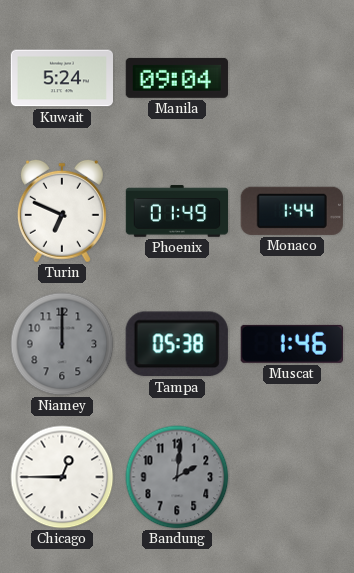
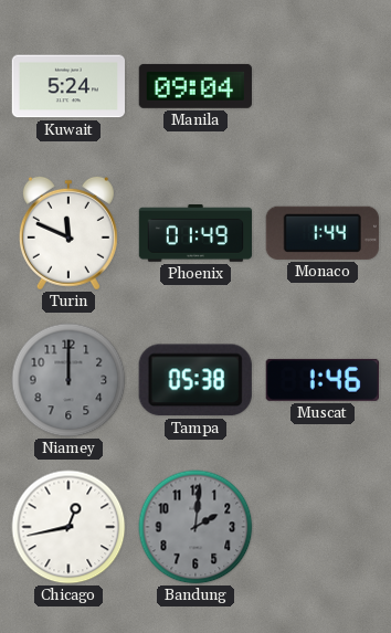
Turin: 6:49 -> 11:49 (68, 233)
Chicago: 12:45 -> 12:43 (68, 527)
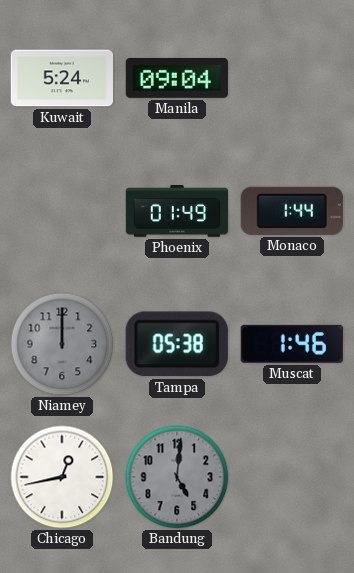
Turin: 11:49 -> none (68, 233)
Bandung: 2:01 -> 5:01 (177, 477)
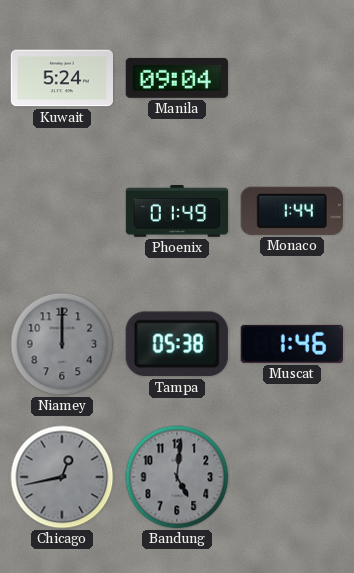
Chicago dial: white -> grey (62, 477)
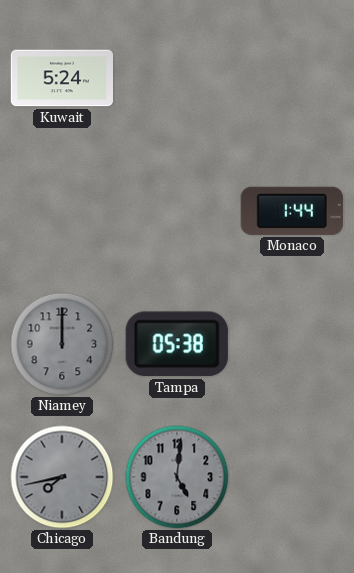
Manila: 09:04 -> none (177, 78)
Phoenix: 01:49 -> none (177, 211)
Muscat: 1:46 -> none (292, 344)
Chicago: 12:43 -> 7:43 (62, 477)
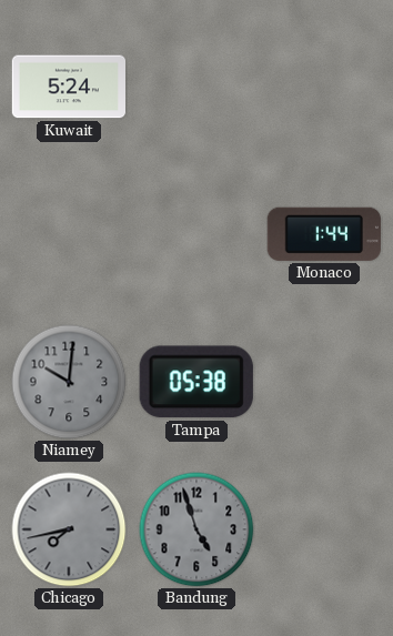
Niamey: 12:00 -> 10:01 (69, 382)
Bandung: 5:01 -> 4:57 (196, 529)
